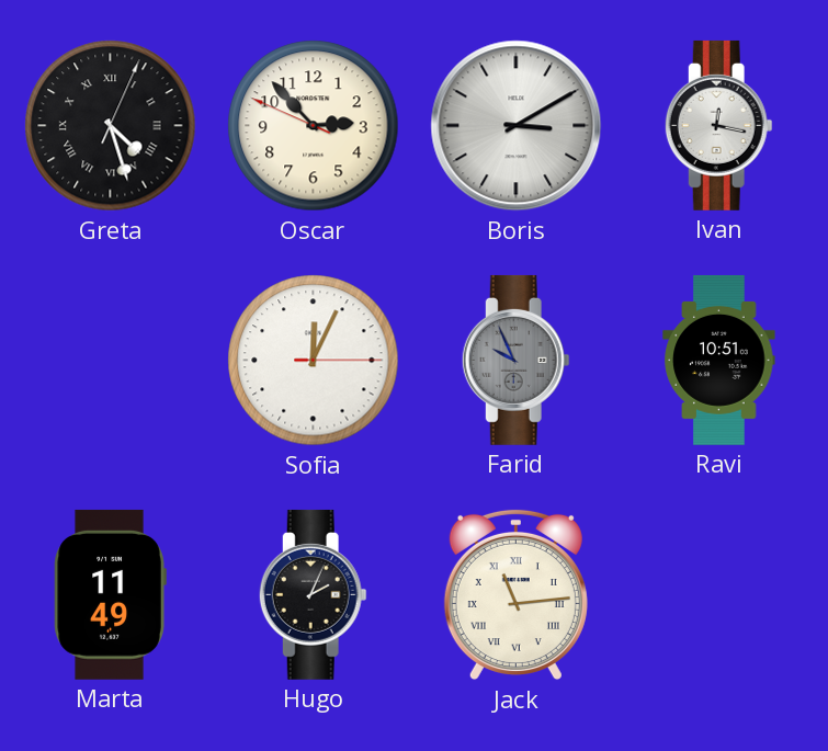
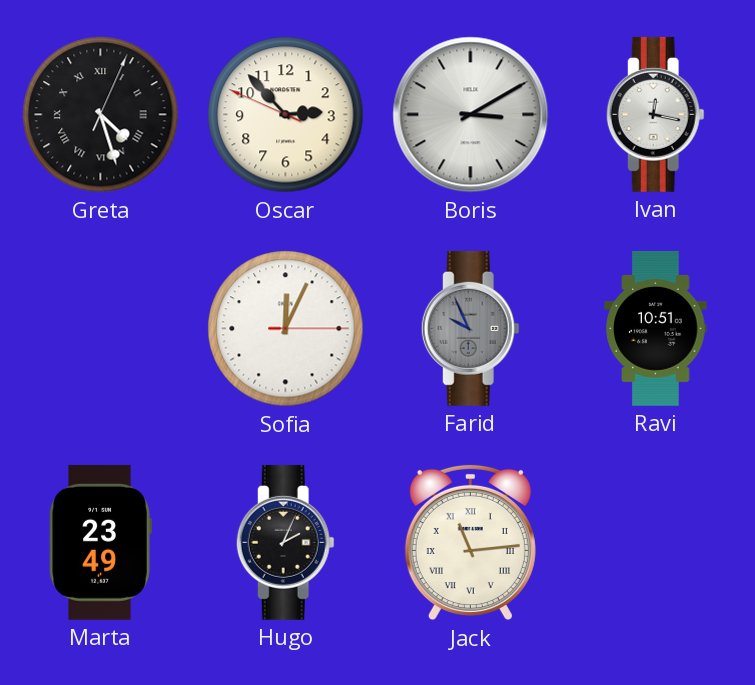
Marta: 11:49 -> 23:49 (100, 542)
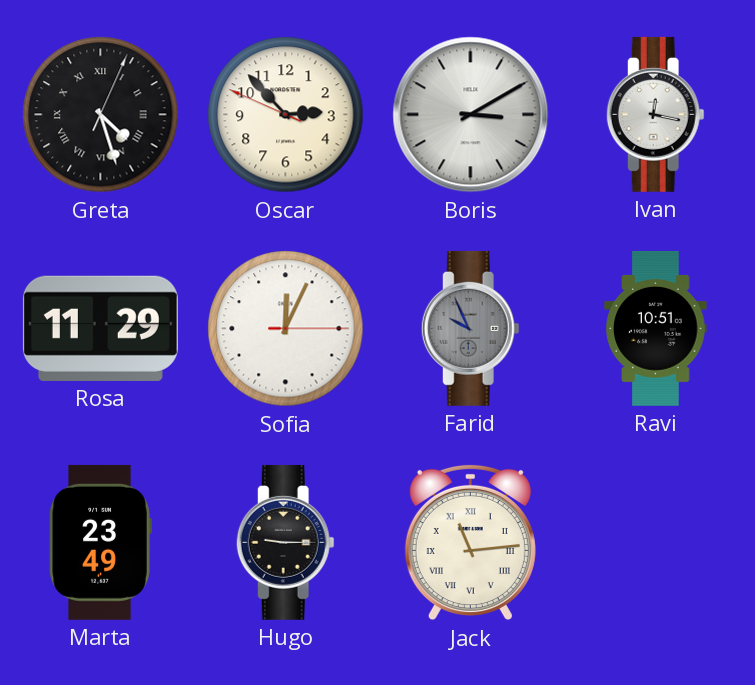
Rosa: none -> 11:29 (100, 328)
Hugo: 2:04 -> 9:15 (285, 542)
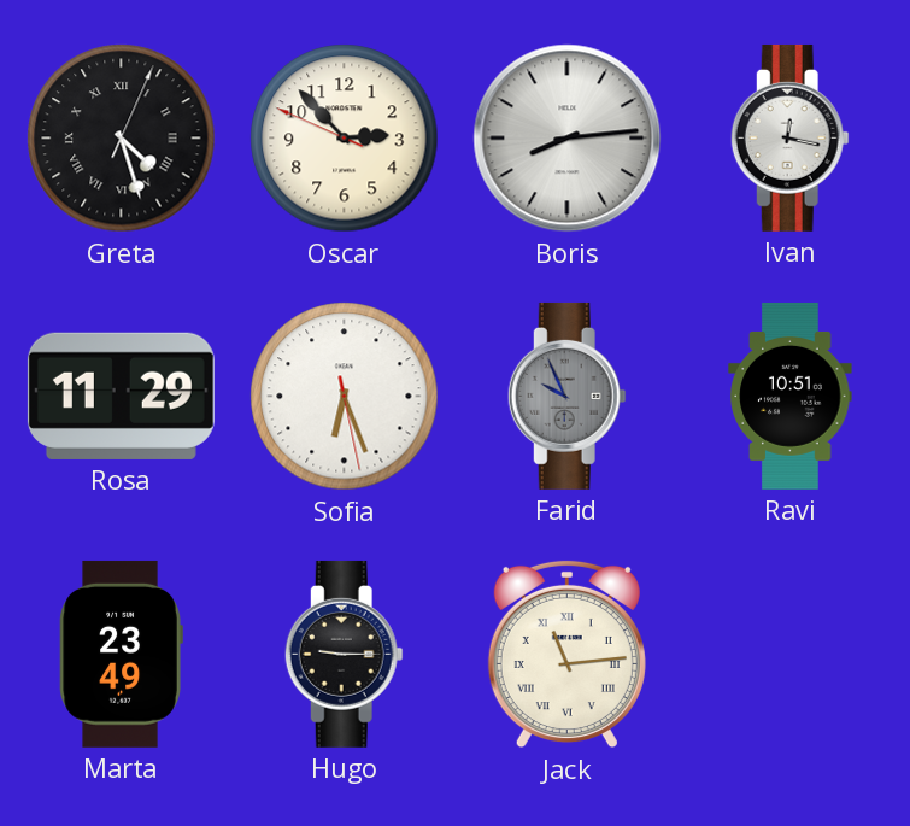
Boris: 3:10 -> 8:14 (568, 139)
Sofia: 12:04 -> 6:26 (345, 397)
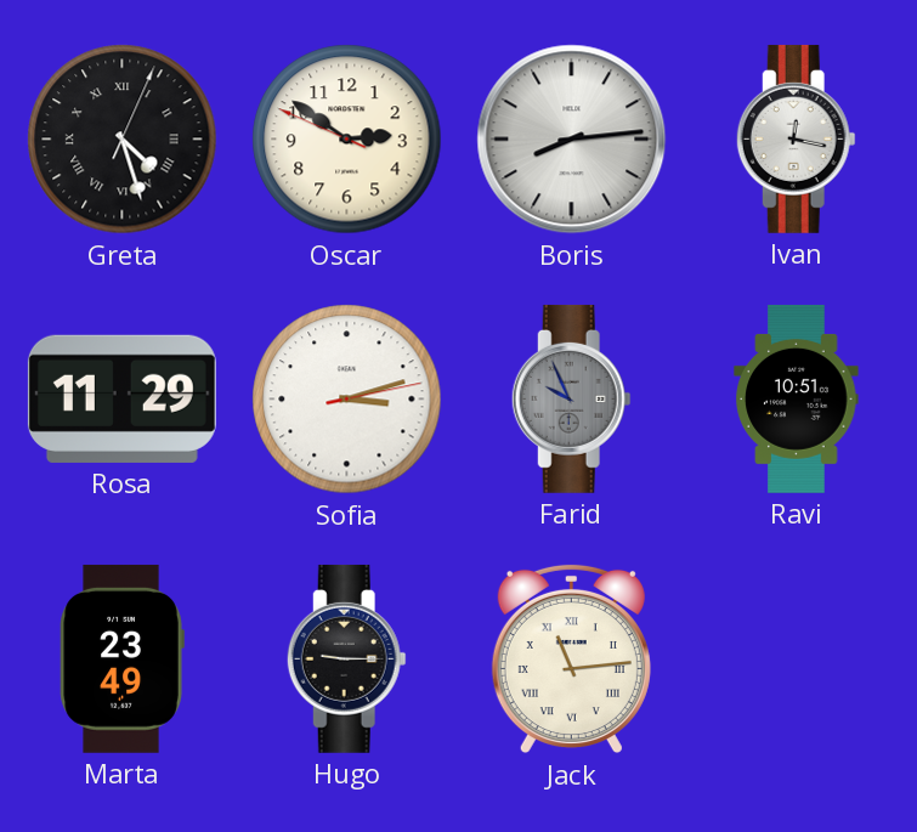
Oscar: 2:52 -> 2:50 (347, 140)
Sofia: 6:26 -> 3:12 (347, 400)
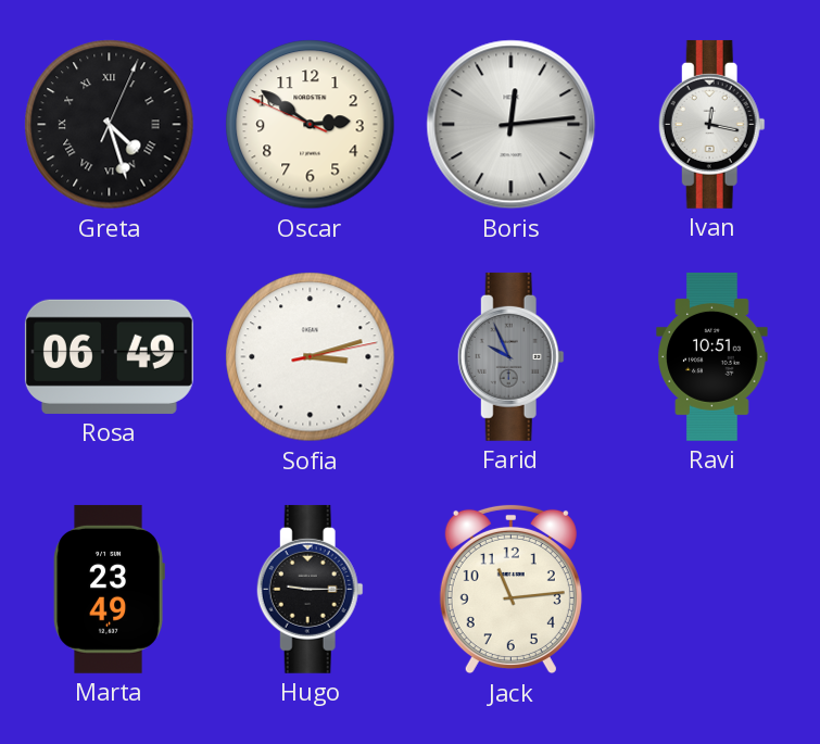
Boris: 8:14 -> 12:14 (512, 125)
Rosa: 11:29 -> 06:49 (109, 356)
Jack numerals: Roman -> Arabic (510, 590)
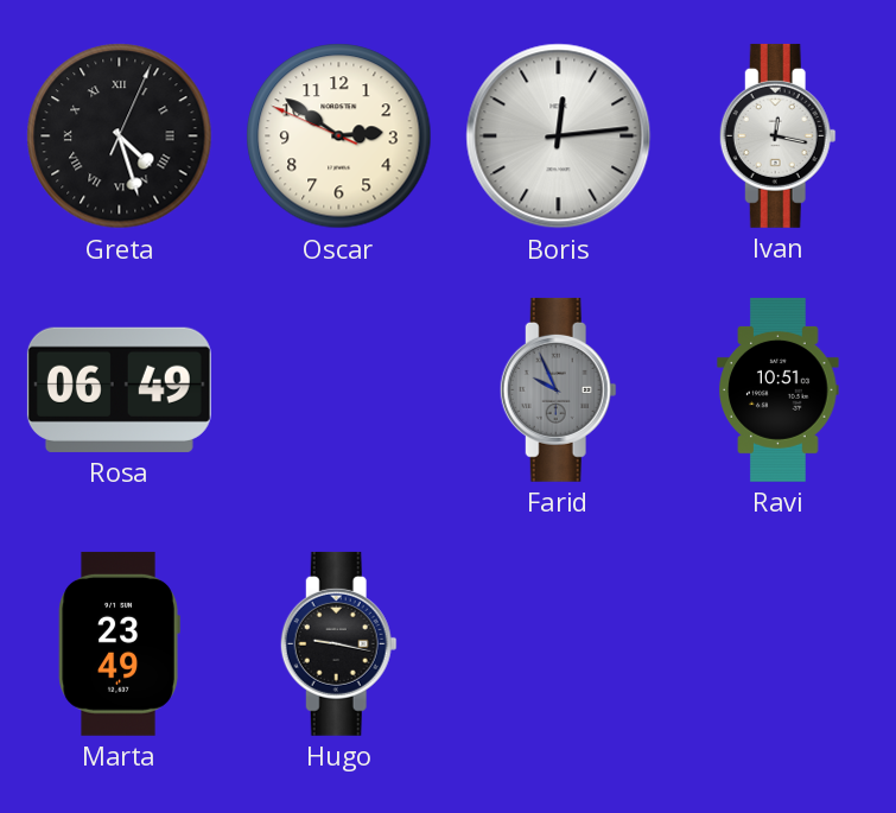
Sofia: 3:12 -> none (311, 357)
Hugo: 9:15 -> 9:17 (338, 643)
Jack: 11:14 -> none (510, 590)
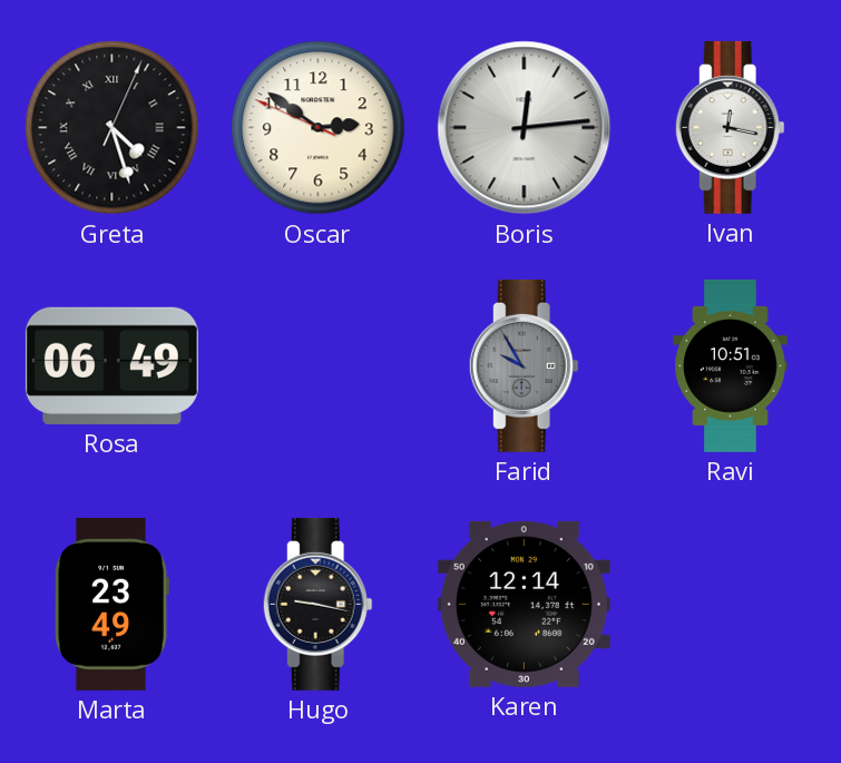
Farid: 9:56 -> 9:55 (524, 365)
Karen: none -> 12:14 (524, 604)
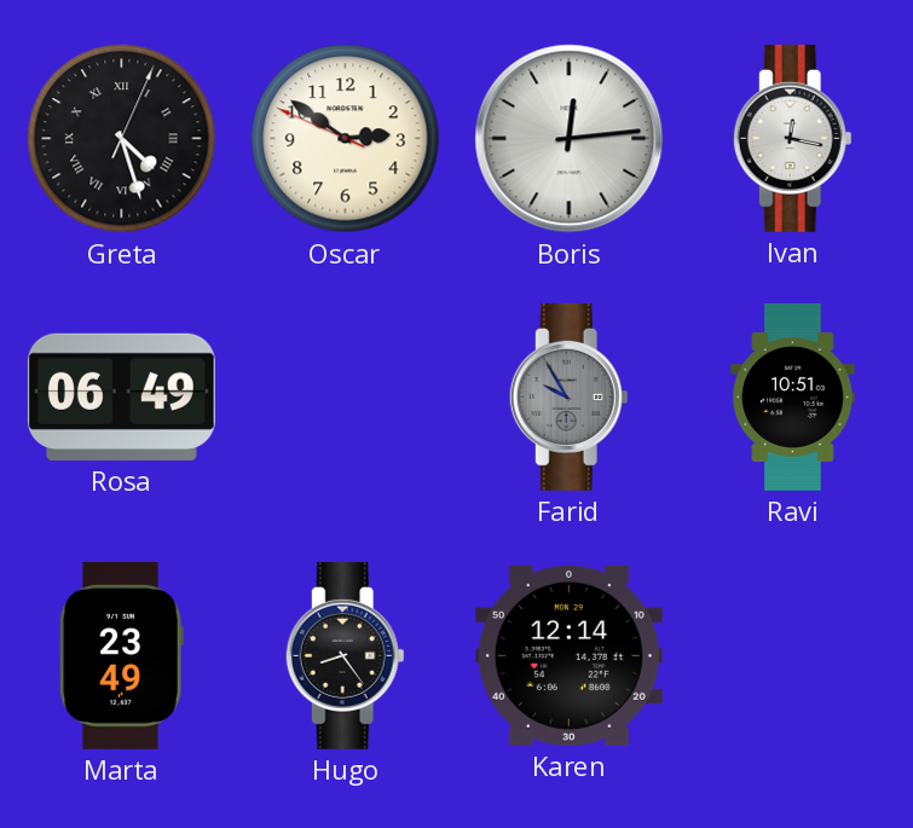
Hugo: 9:17 -> 8:24 (345, 655)
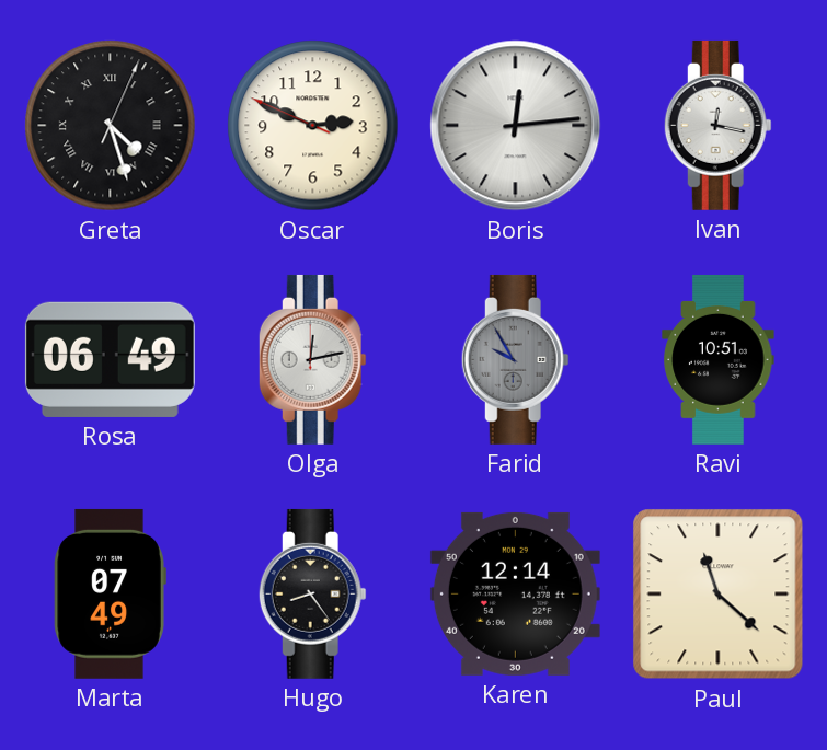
Oscar: 2:50 -> 2:48 (313, 126)
Olga: none -> 12:13 (312, 359)
Marta: 23:49 -> 07:49 (110, 593)
Paul: none -> 11:22 (719, 595)
